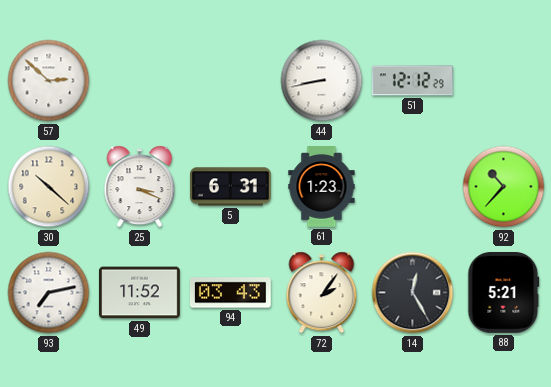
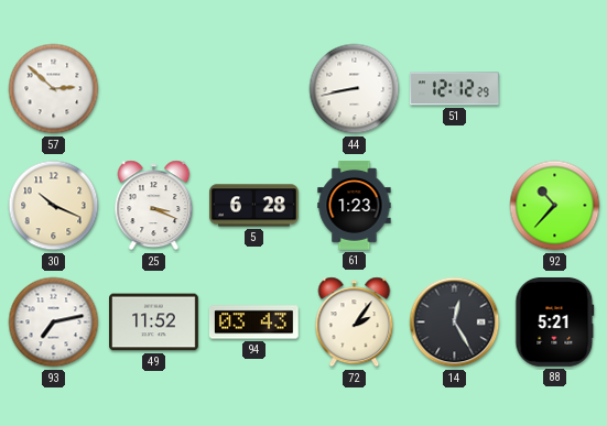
30: 10:22 -> 10:19 (54, 206)
5: 6:31 -> 6:28 (254, 206)
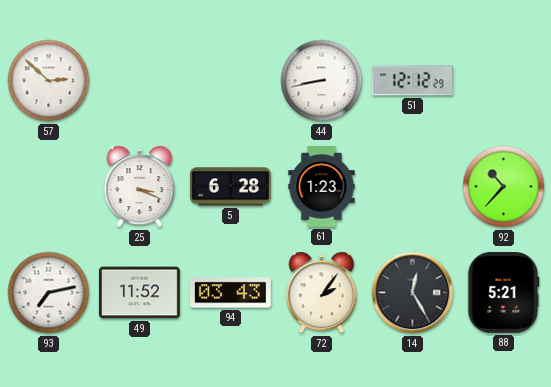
30: 10:19 -> none (54, 206)
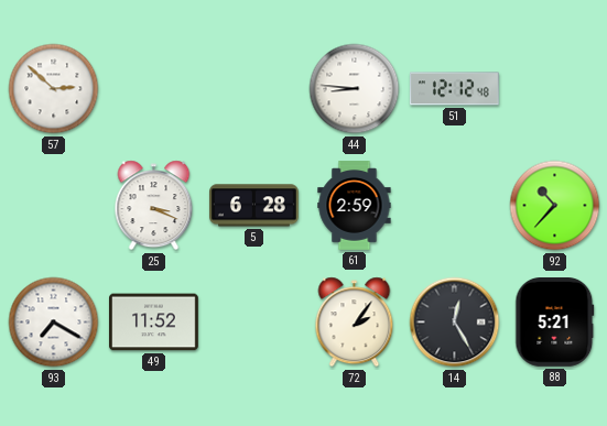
44: 8:43 -> 8:46 (355, 89)
51: 12:12:29 -> 12:12:48 (455, 89)
61: 1:23 -> 2:59 (355, 206)
93: 7:13 -> 7:20 (54, 323)
94: 03:43 -> none (230, 293)
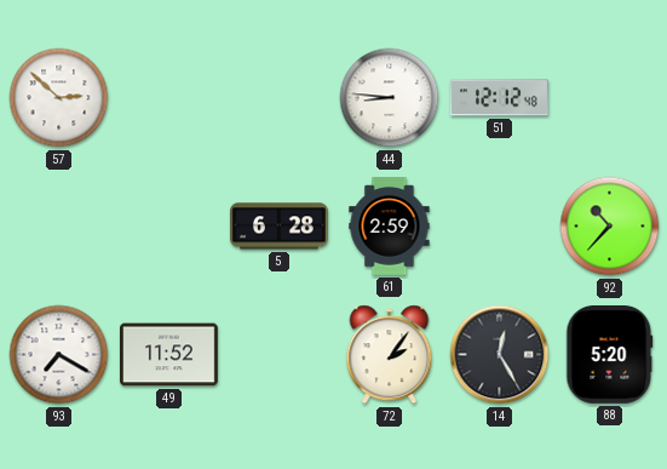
25: 3:19 -> none (154, 206)
88: 5:21 -> 5:20 (610, 355)
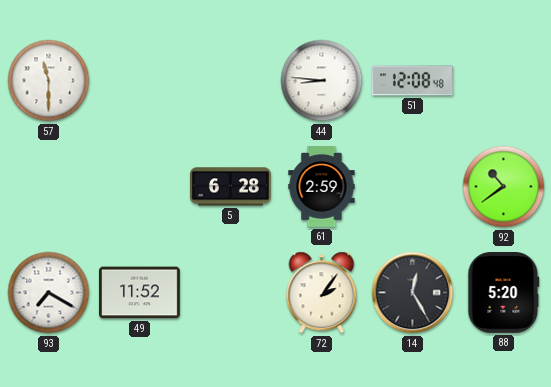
57: 2:52 -> 11:30 (49, 81)
51: 12:12 -> 12:08 (413, 81)
92: 10:37 -> 10:39 (504, 187)
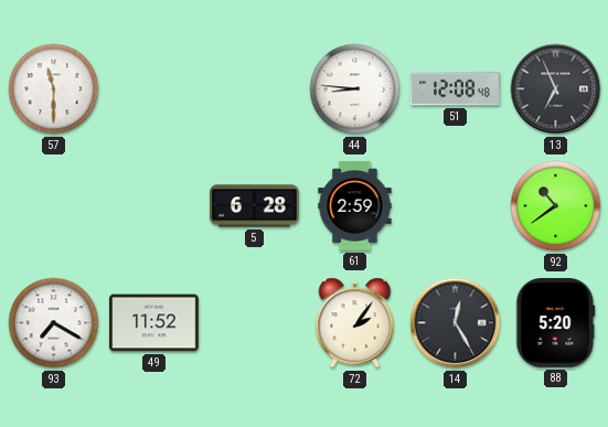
13: none -> 6:56 (556, 89)
